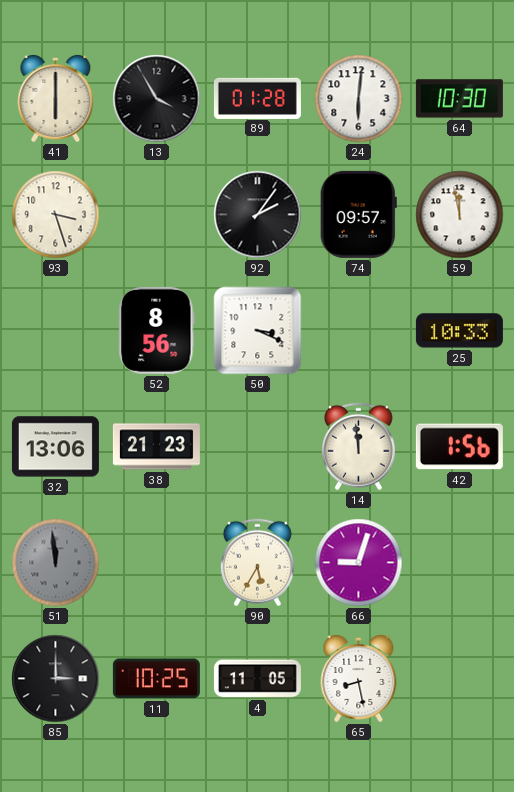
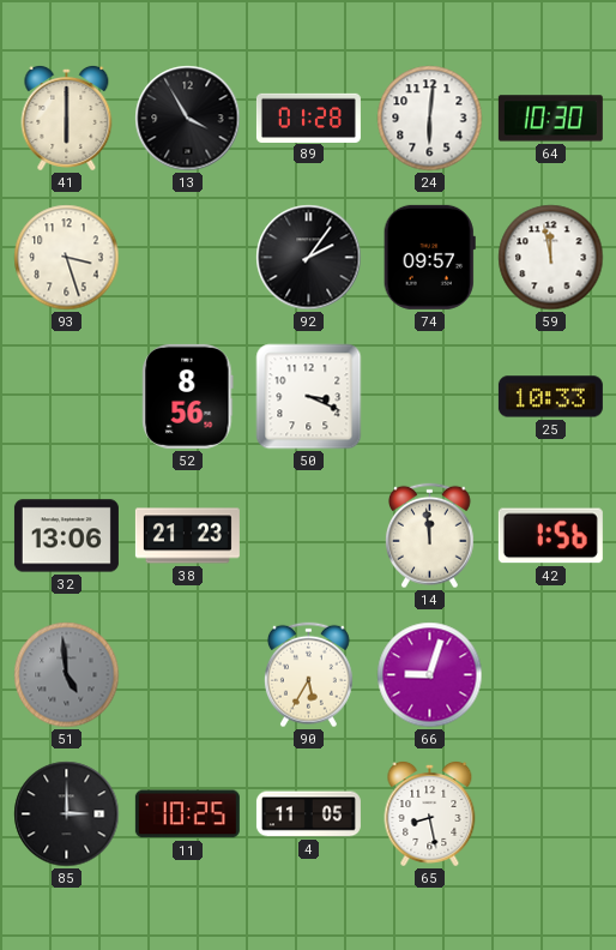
51: 11:59 -> 4:59 (67, 675)
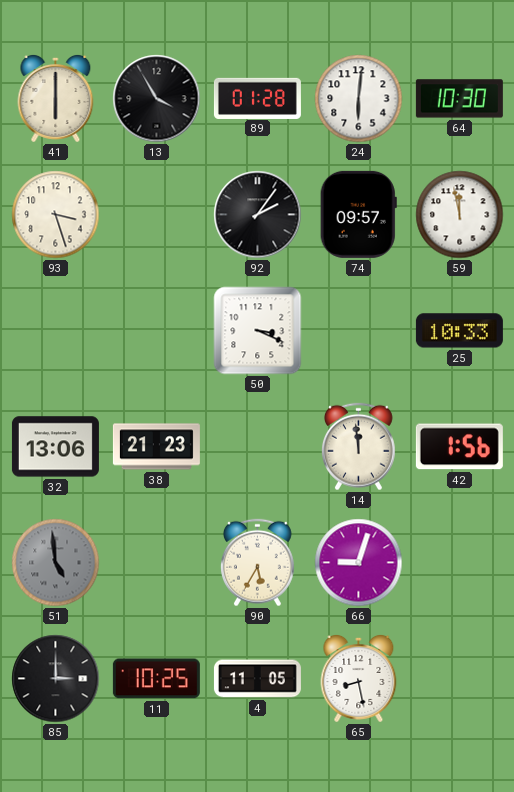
52: 8:56 -> none (188, 396)
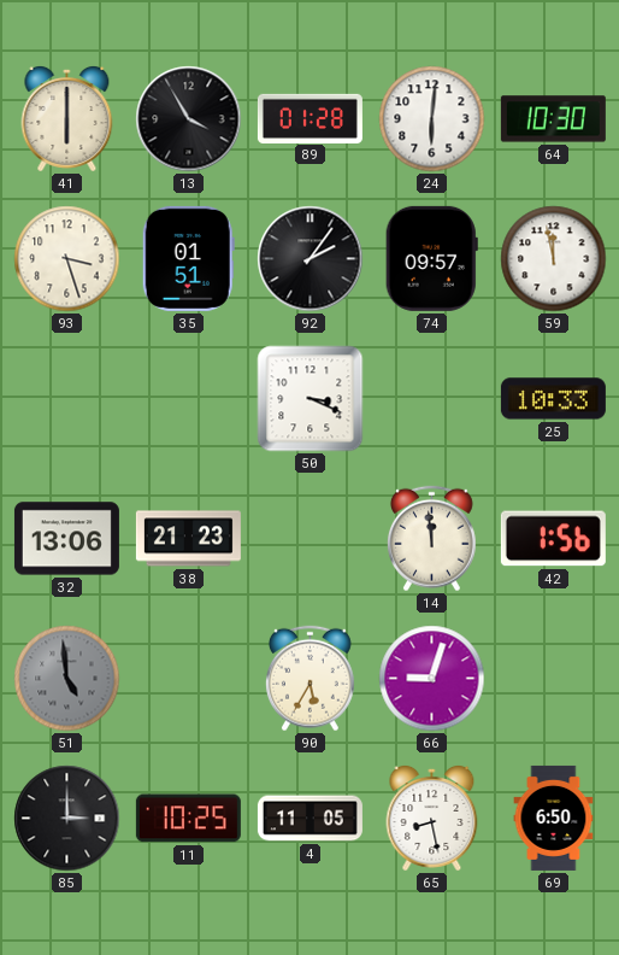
35: none -> 01:51 (188, 258)
69: none -> 6:50 (554, 818)
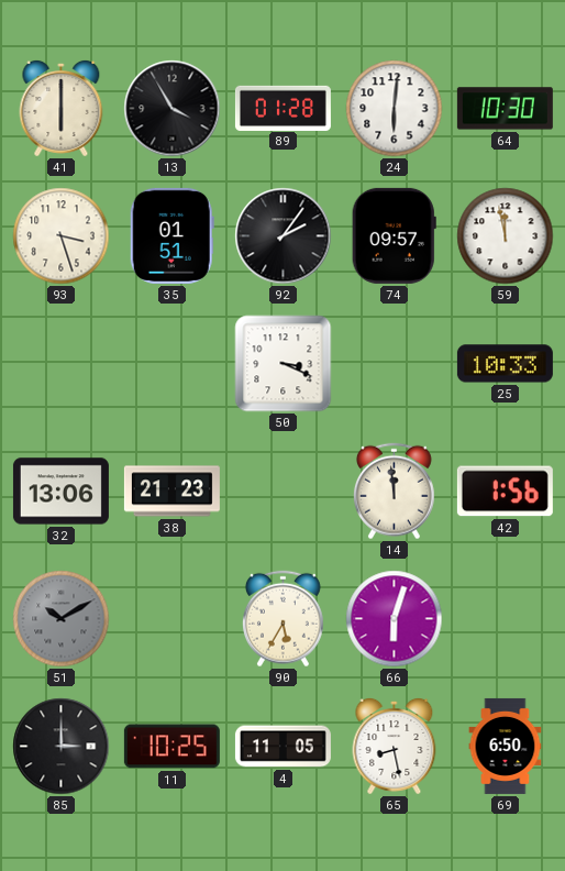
51: 4:59 -> 10:10 (62, 619)
66: 9:03 -> 6:03 (395, 619)
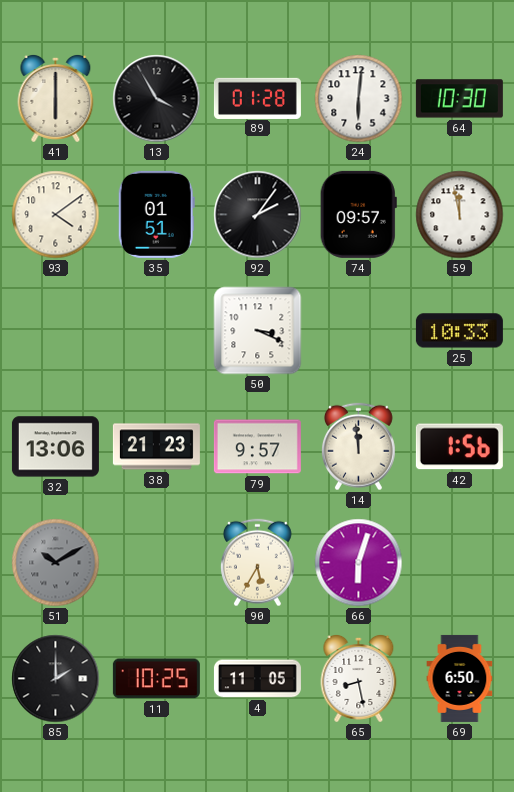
93: 3:27 -> 4:09 (56, 215)
79: none -> 9:57 (257, 447)
85: 3:00 -> 2:00 (56, 679)
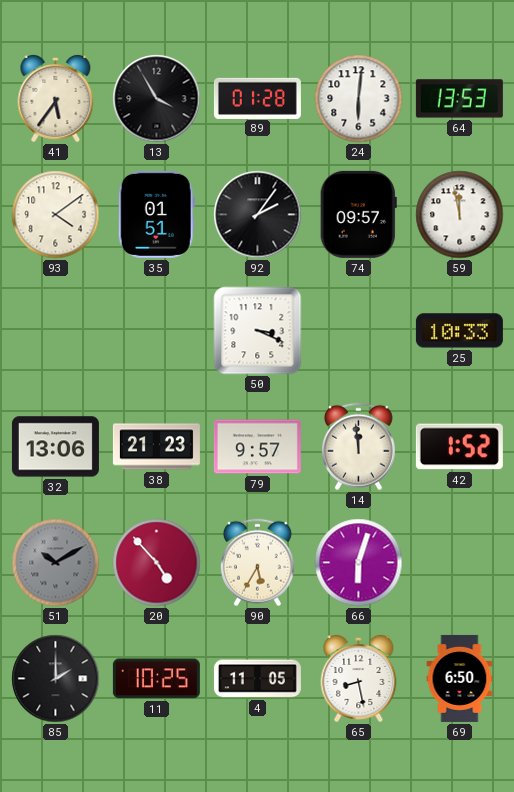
41: 6:00 -> 5:36 (56, 98)
64: 10:30 -> 13:53 (459, 99)
42: 1:56 -> 1:52 (459, 447)
20: none -> 4:53 (157, 563)
